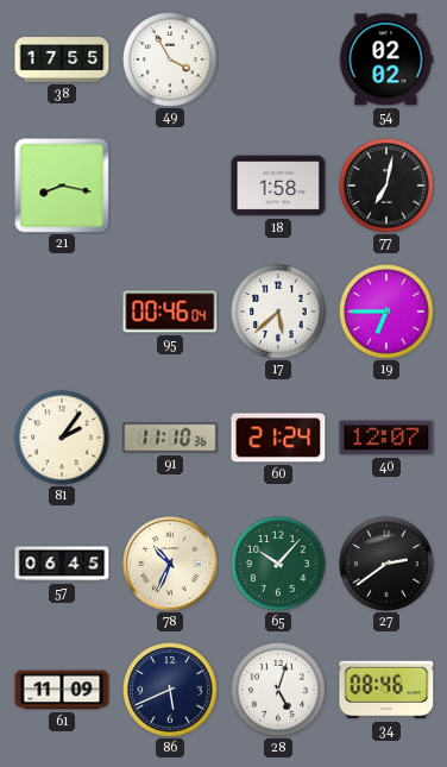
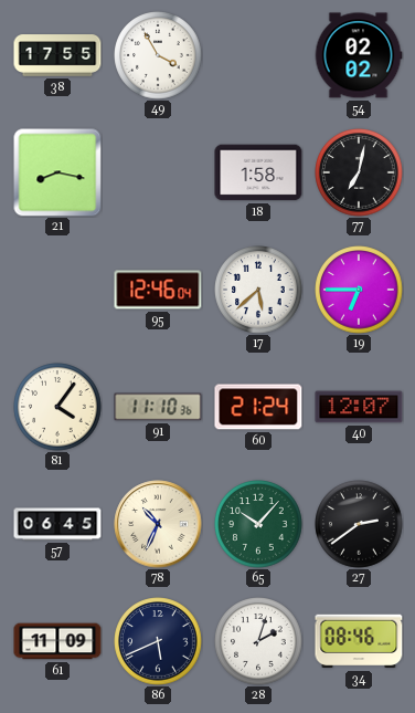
95: 00:46 -> 12:46 (158, 290)
81: 2:06 -> 4:06 (57, 407)
28: 5:03 -> 2:03 (258, 641)
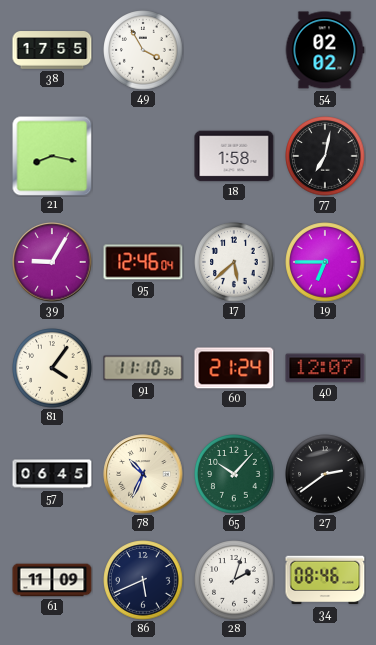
39: none -> 9:05 (52, 262)
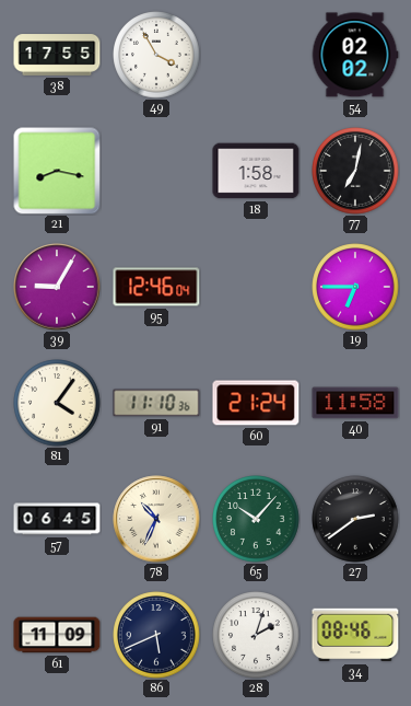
17: 5:38 -> none (234, 262)
40: 12:07 -> 11:58 (355, 403)
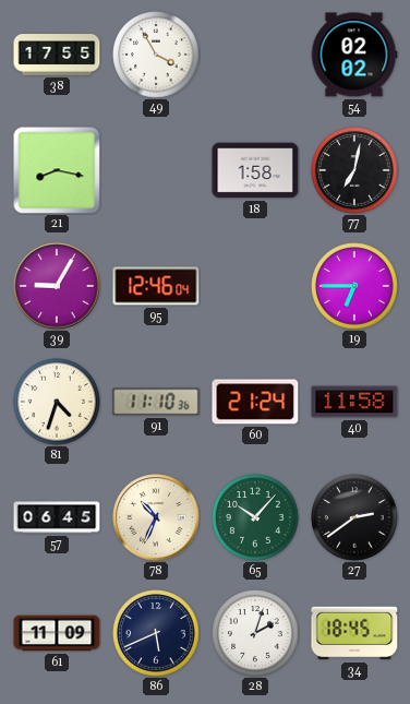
81: 4:06 -> 4:33 (57, 402)
34: 08:46 -> 18:45 (354, 633)
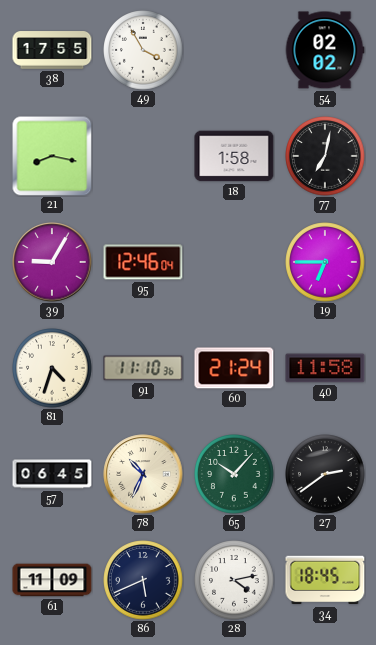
28: 2:03 -> 4:13 (234, 580)
